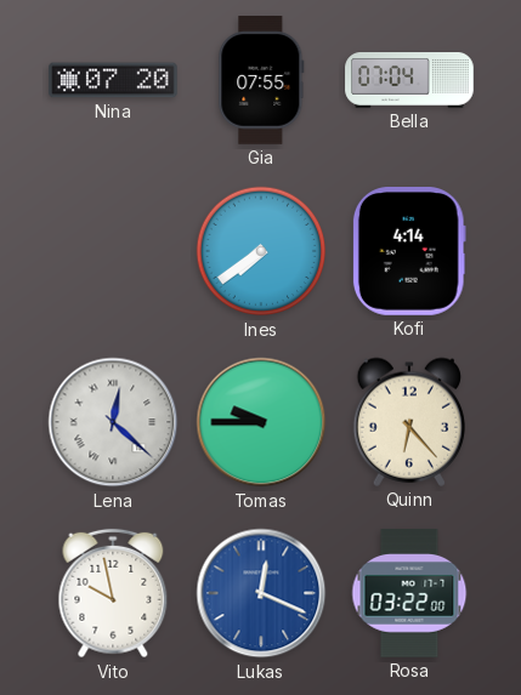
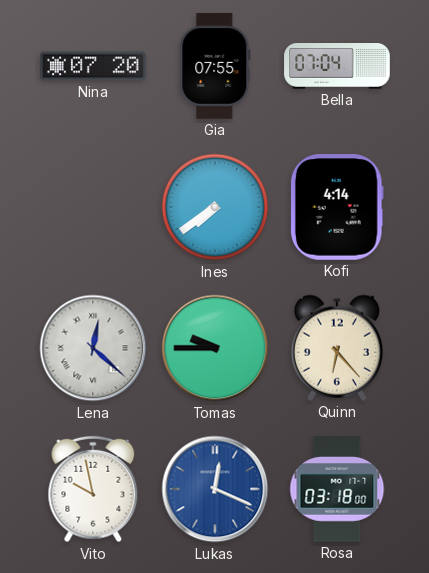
Rosa: 03:22 -> 03:18 (337, 489)
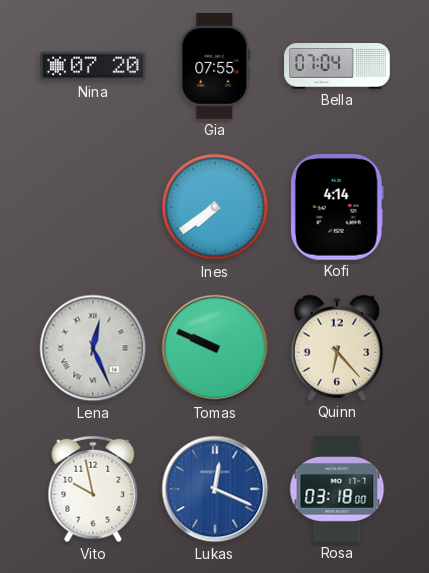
Lena: 12:22 -> 12:26 (93, 348)
Tomas: 9:45 -> 9:49 (215, 348)
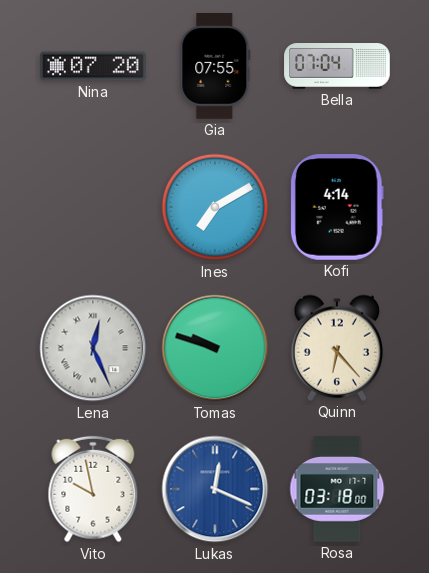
Ines: 7:39 -> 7:10 (215, 207)
Tomas: 9:49 -> 9:48 (215, 348)
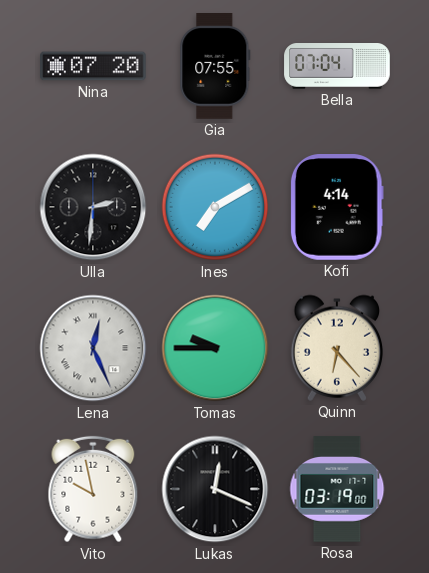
Ulla: none -> 2:31 (93, 207)
Tomas: 9:48 -> 9:45 (215, 348)
Lukas dial: blue -> black (215, 489)
Rosa: 03:18 -> 03:19 (337, 489)
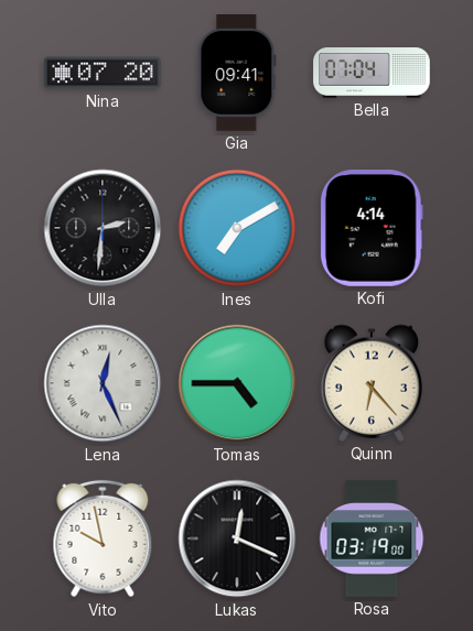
Gia: 07:55 -> 09:41 (237, 73)
Tomas: 9:45 -> 4:45 (237, 383)
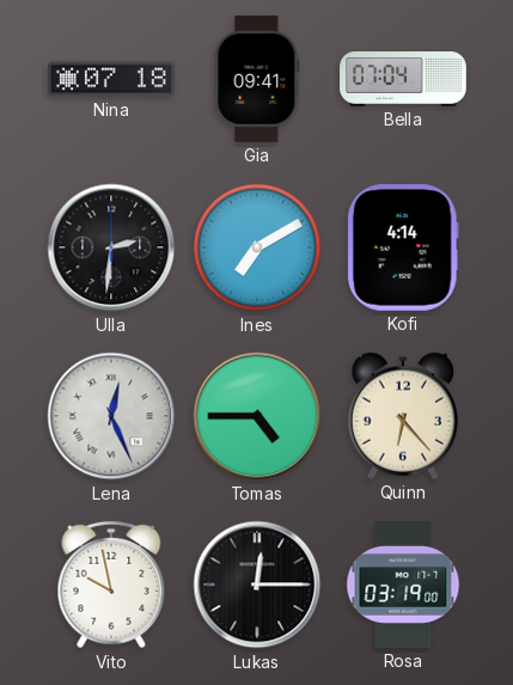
Nina: 07:20 -> 07:18 (111, 79)
Lukas: 12:19 -> 12:15 (257, 585)
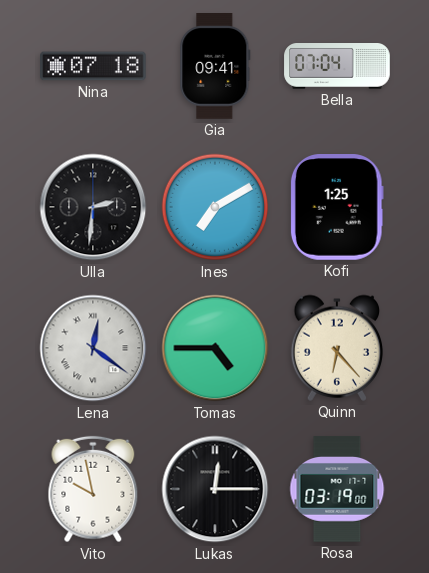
Kofi: 4:14 -> 1:25 (337, 208)
Lena: 12:26 -> 12:21 (93, 348)
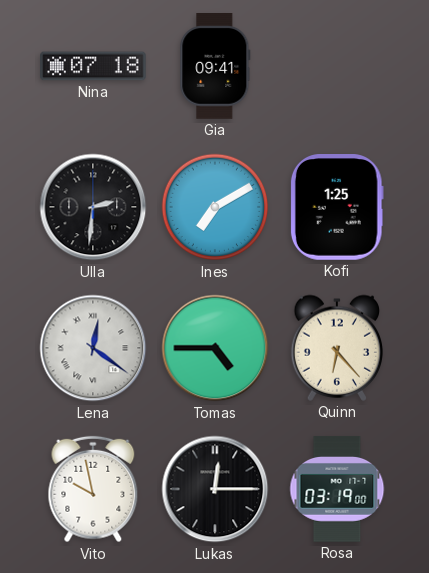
Bella: 07:04 -> none (337, 67)
